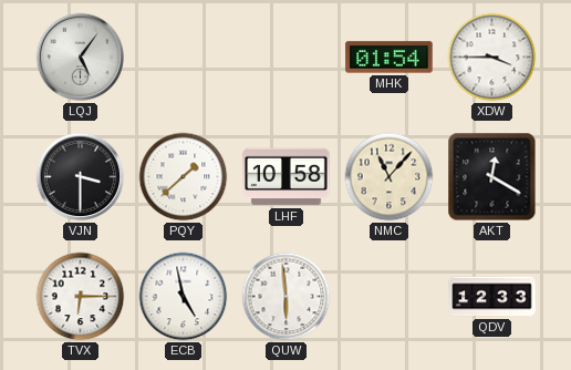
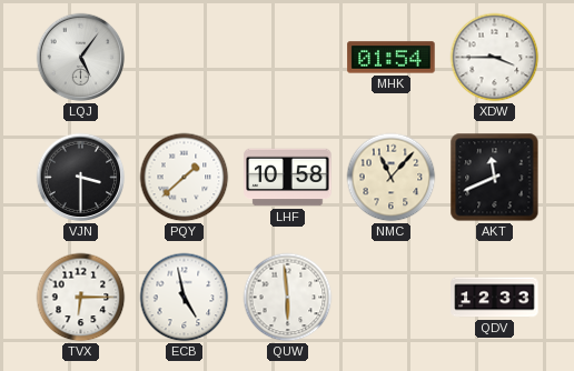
AKT: 12:20 -> 11:41 (495, 178)
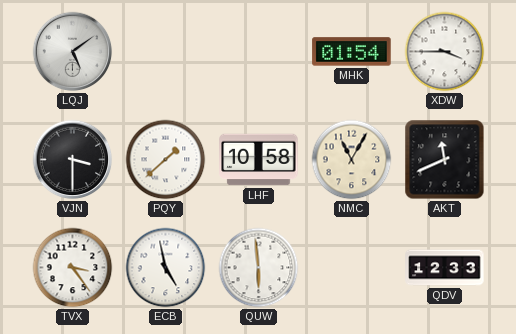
LQJ: 5:06 -> 5:09 (73, 52)
NMC: 11:07 -> 11:05 (352, 160)
TVX: 6:15 -> 3:24 (73, 268)
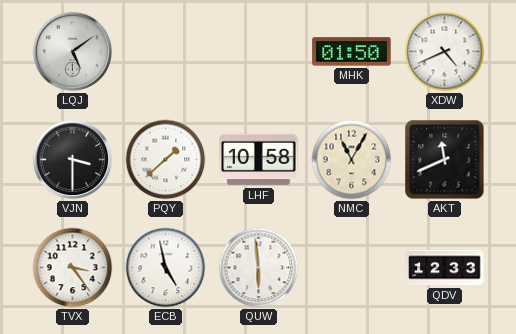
MHK: 01:54 -> 01:50 (352, 52)
XDW: 3:45 -> 4:41 (445, 52)
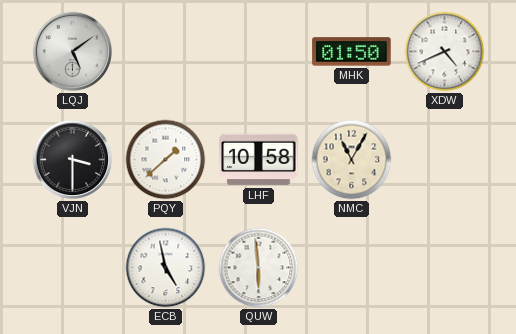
AKT: 11:41 -> none (445, 160)
TVX: 3:24 -> none (73, 268)
QDV: 12:33 -> none (445, 268)
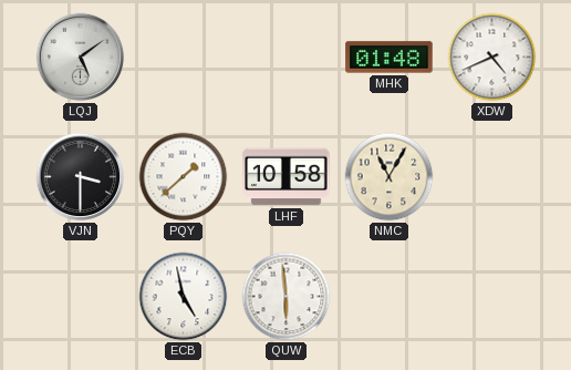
MHK: 01:50 -> 01:48 (390, 58)
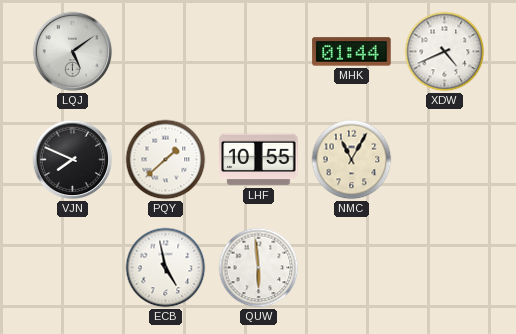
MHK: 01:48 -> 01:44 (352, 52)
VJN: 3:30 -> 7:49 (73, 160)
LHF: 10:58 -> 10:55 (259, 160)
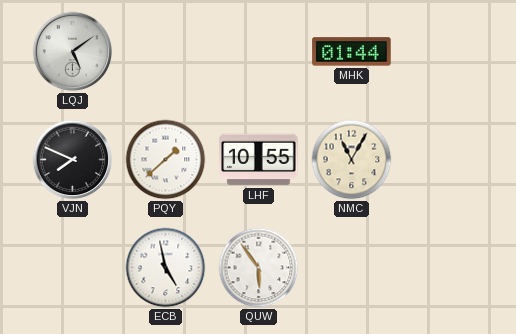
XDW: 4:41 -> none (445, 52)
QUW: 5:59 -> 5:54 (259, 268)
